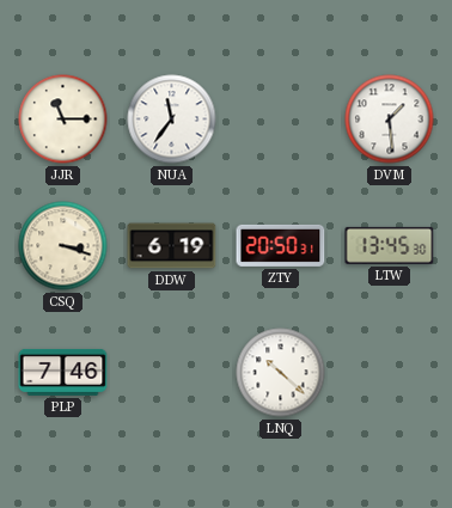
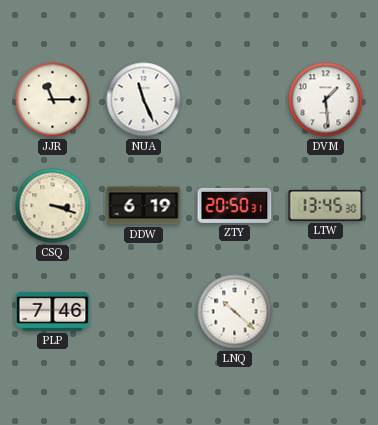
NUA: 11:36 -> 11:26 (144, 100)
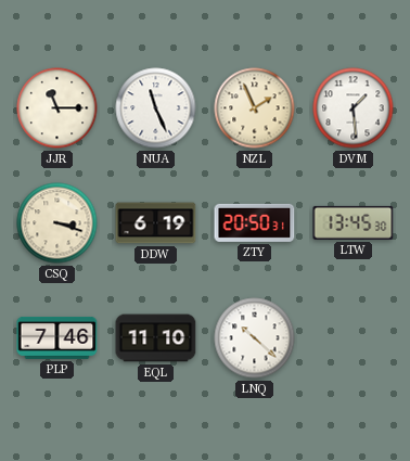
NZL: none -> 1:56 (255, 108)
EQL: none -> 11:10 (156, 338)
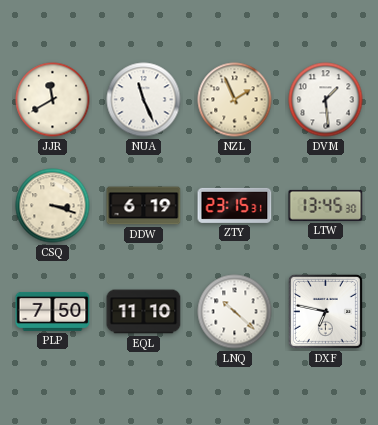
JJR: 11:15 -> 11:40 (53, 100)
ZTY: 20:50 -> 23:15 (235, 205)
PLP: 7:46 -> 7:50 (53, 311)
DXF: none -> 6:47 (325, 311)
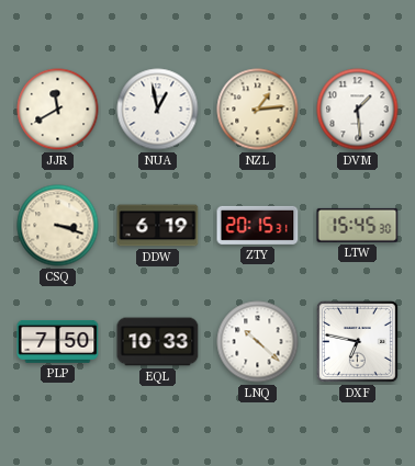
NUA: 11:26 -> 12:58 (158, 110)
NZL: 1:56 -> 1:14 (258, 110)
ZTY: 23:15 -> 20:15 (258, 225)
LTW: 13:45 -> 15:45 (358, 225)
EQL: 11:10 -> 10:33 (158, 342)
